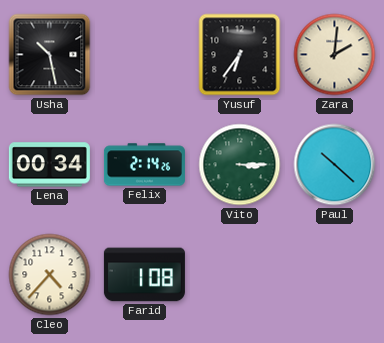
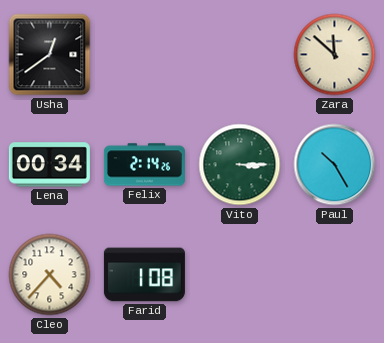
Usha: 10:28 -> 12:39 (50, 55)
Yusuf: 6:36 -> none (240, 55)
Zara: 2:01 -> 11:52 (335, 55)
Paul: 10:22 -> 10:25 (335, 165)
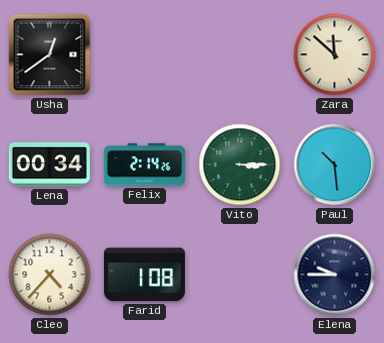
Paul: 10:25 -> 10:29 (335, 165)
Elena: none -> 9:45 (335, 275)
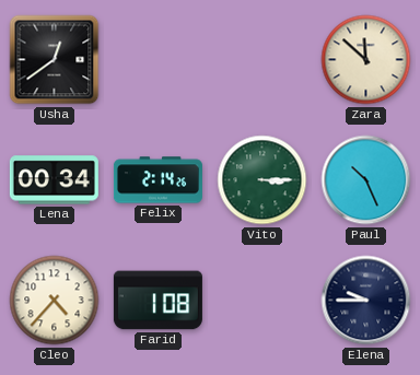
Paul: 10:29 -> 10:26 (366, 180)
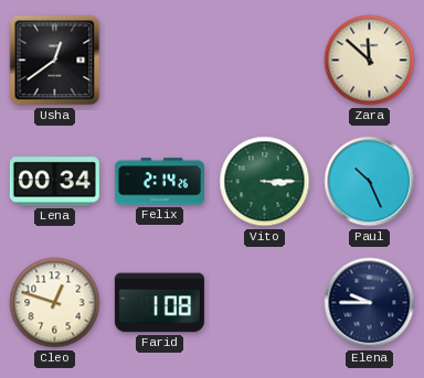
Cleo: 4:37 -> 12:48 (55, 303)
